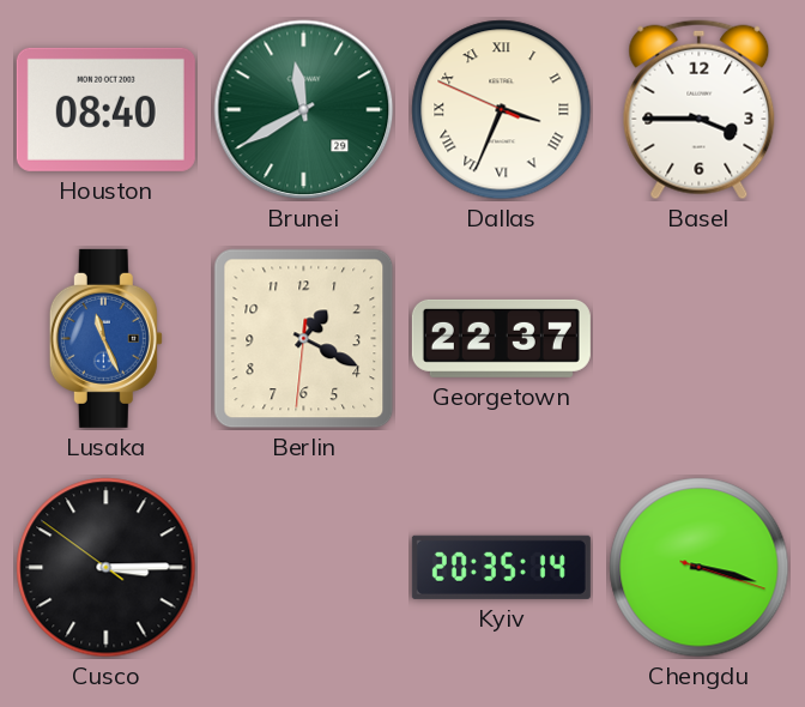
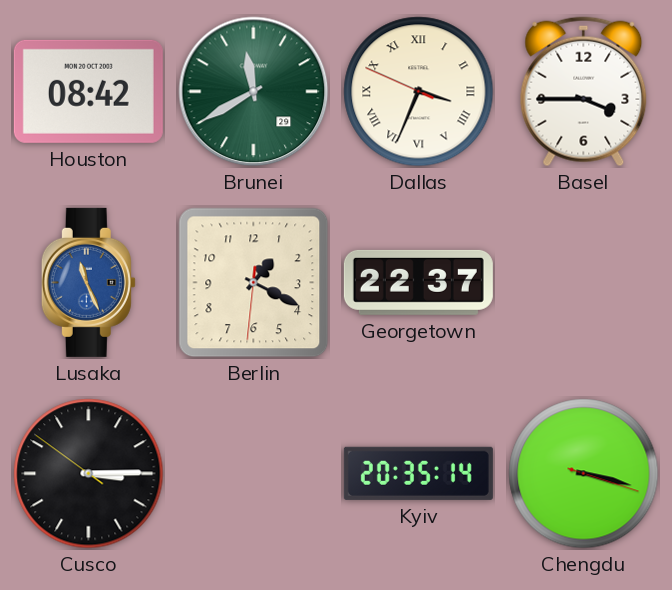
Houston: 08:40 -> 08:42 (88, 91)
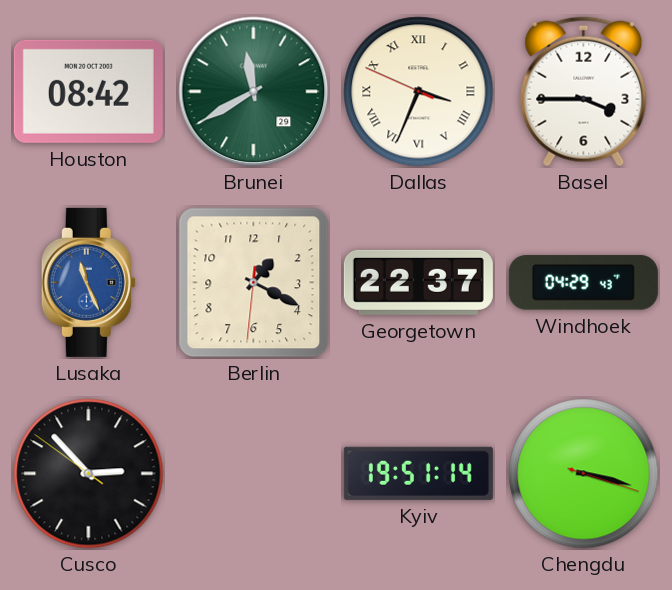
Windhoek: none -> 04:29 (583, 283)
Cusco: 3:14 -> 2:52 (89, 474)
Kyiv: 20:35 -> 19:51 (418, 473)
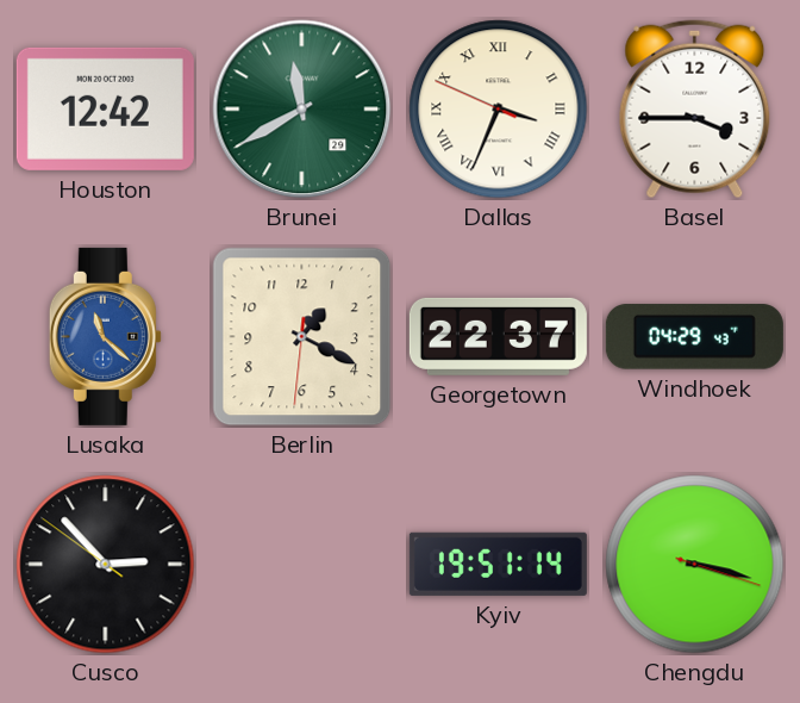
Houston: 08:42 -> 12:42 (105, 108)
Lusaka: 11:26 -> 11:22 (105, 336)
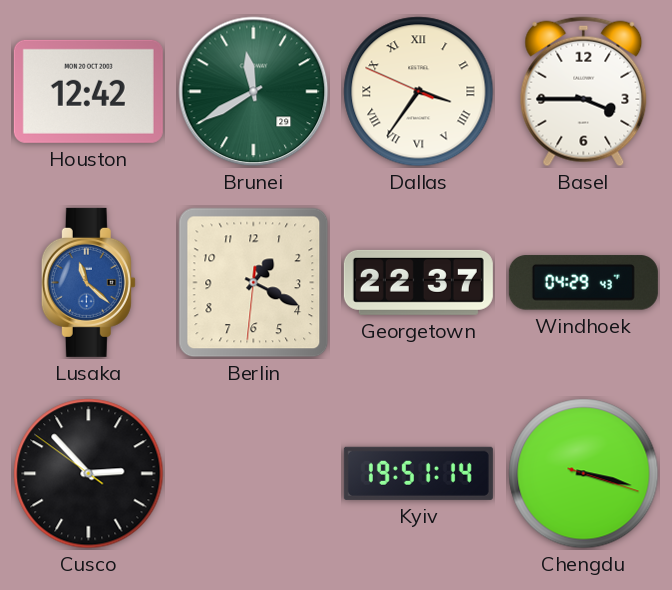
Dallas: 3:33 -> 3:35 (419, 92)
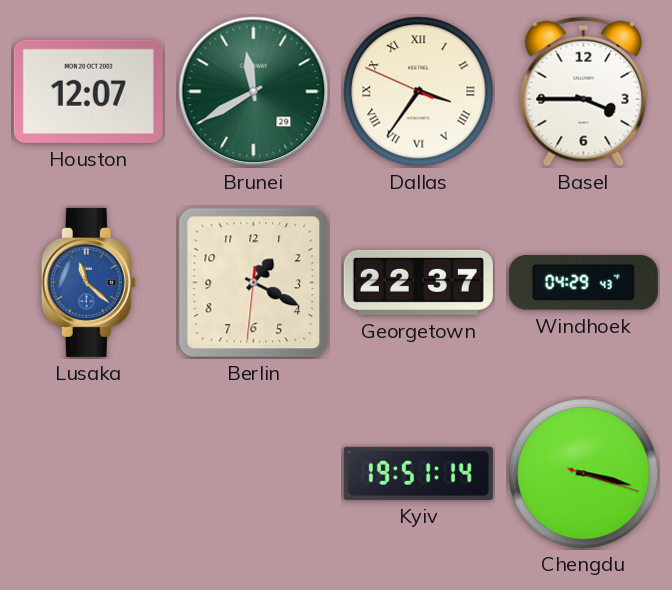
Houston: 12:42 -> 12:07 (88, 91)
Cusco: 2:52 -> none (89, 474)
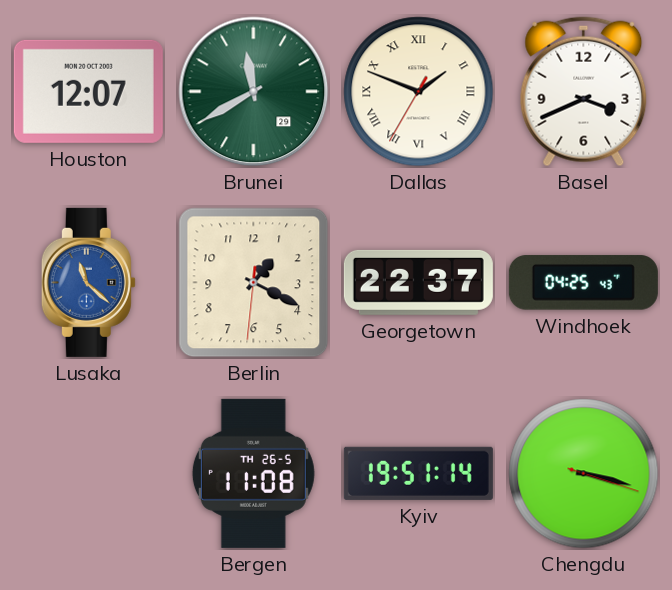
Dallas: 3:35 -> 1:48 (419, 92)
Basel: 3:45 -> 3:41 (584, 92)
Windhoek: 04:29 -> 04:25 (583, 283)
Bergen: none -> 11:08 (253, 473)
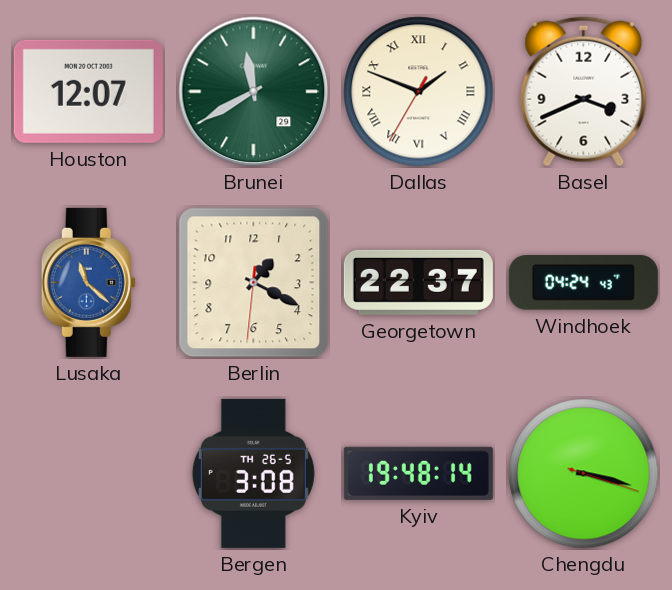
Windhoek: 04:25 -> 04:24 (583, 283)
Bergen: 11:08 -> 3:08 (253, 473)
Kyiv: 19:51 -> 19:48 (418, 473)
